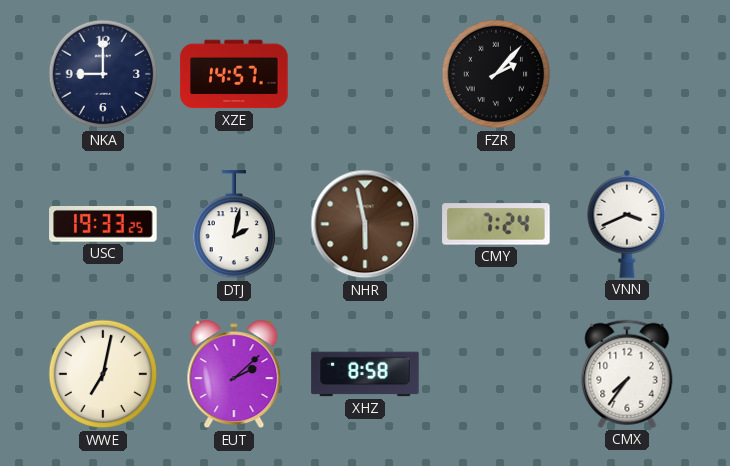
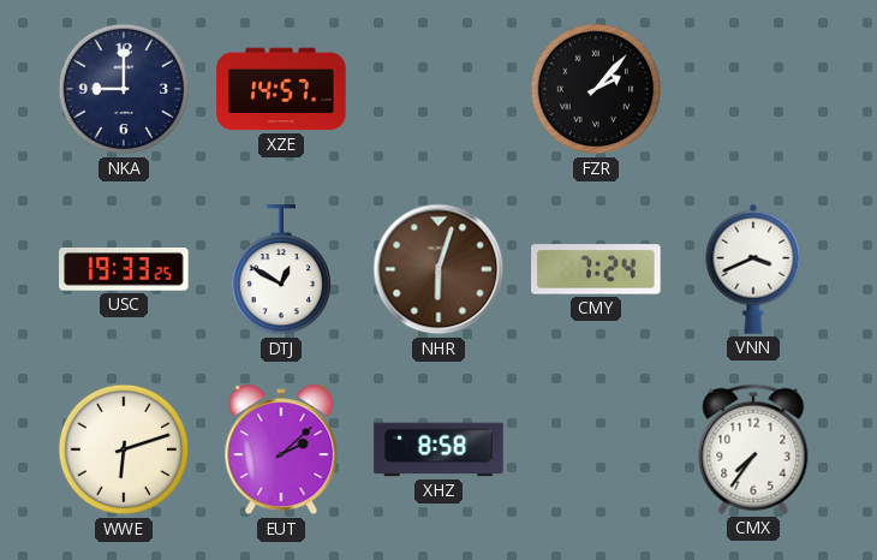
DTJ: 2:02 -> 12:50 (280, 270)
NHR: 5:58 -> 6:03 (438, 269)
WWE: 7:02 -> 6:12 (124, 449)
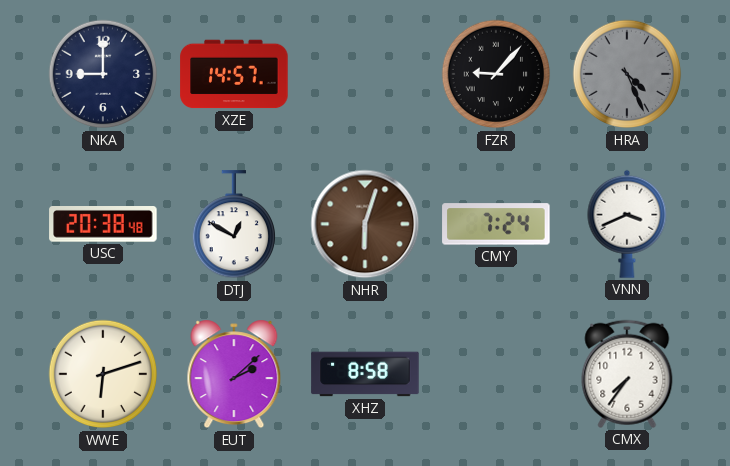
FZR: 2:07 -> 9:07 (496, 74)
HRA: none -> 4:26 (627, 74)
USC: 19:33 -> 20:38 (103, 224)
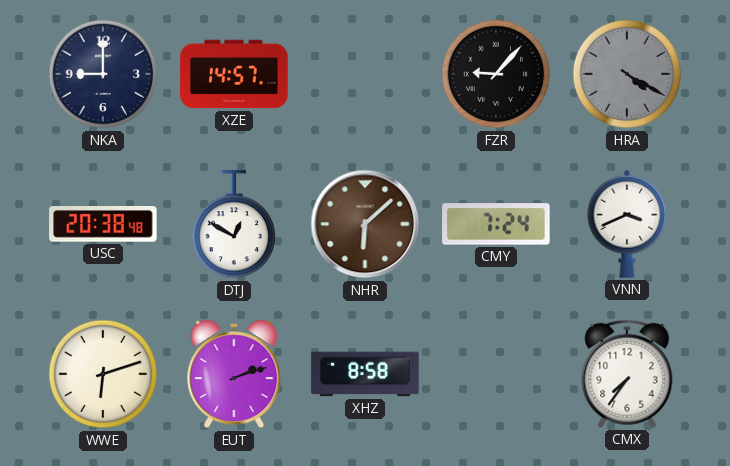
HRA: 4:26 -> 4:20 (627, 74)
NHR: 6:03 -> 6:08 (365, 224)
EUT: 2:08 -> 2:12 (234, 374)
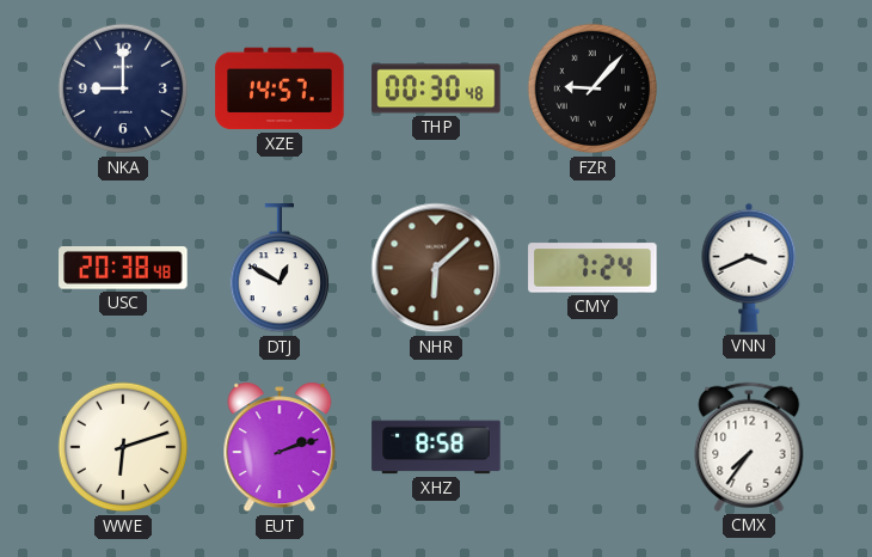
THP: none -> 00:30 (436, 88)
HRA: 4:20 -> none (627, 74)
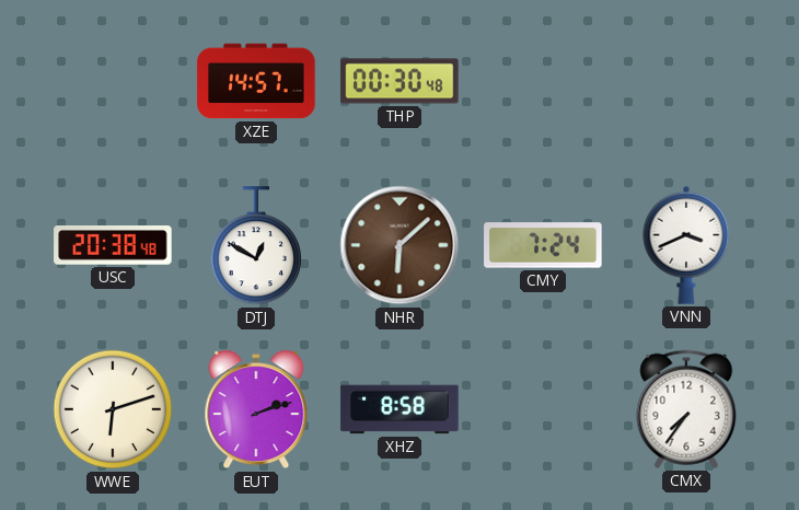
NKA: 9:00 -> none (123, 88)
FZR: 9:07 -> none (592, 88)
